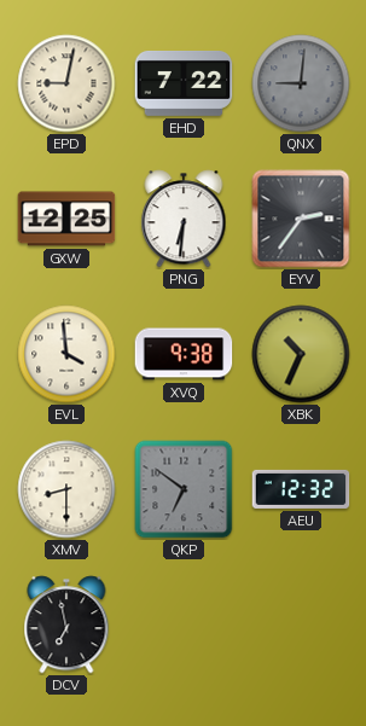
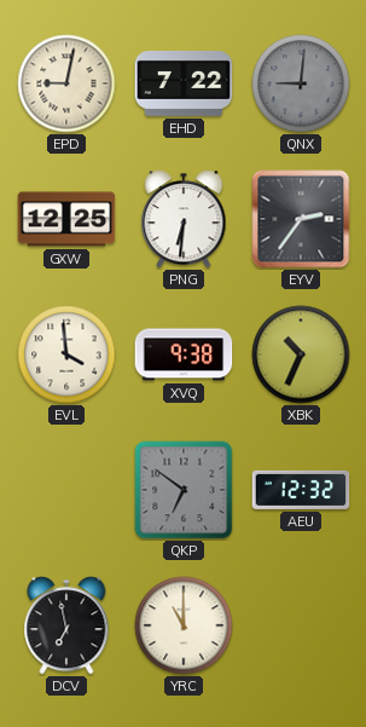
XMV: 8:30 -> none (66, 489)
YRC: none -> 11:00 (184, 625)
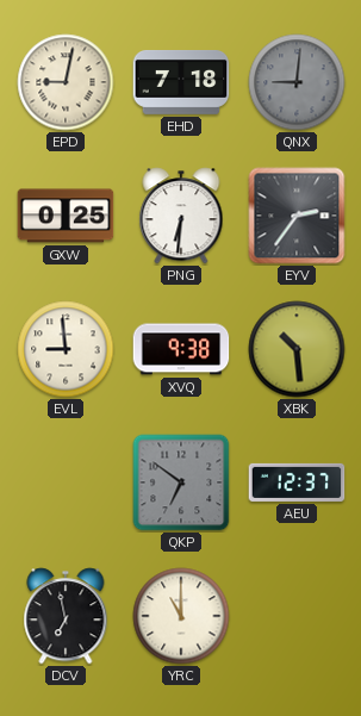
EHD: 7:22 -> 7:18 (181, 83)
GXW: 12:25 -> 0:25 (66, 216)
EVL: 3:59 -> 8:59 (66, 349)
XBK: 10:34 -> 10:29 (297, 349)
AEU: 12:32 -> 12:37 (297, 482)
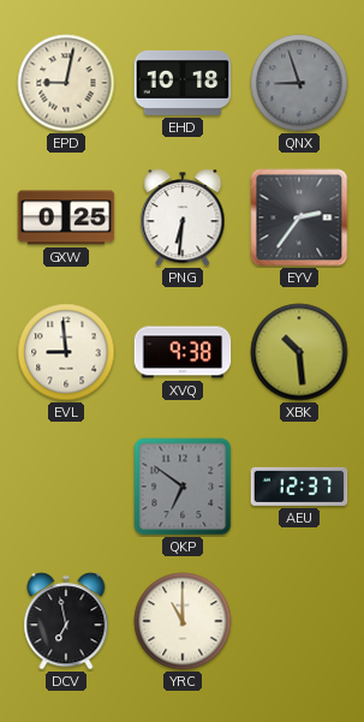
EHD: 7:18 -> 10:18 (183, 84)
QNX: 9:01 -> 8:57 (299, 83)
